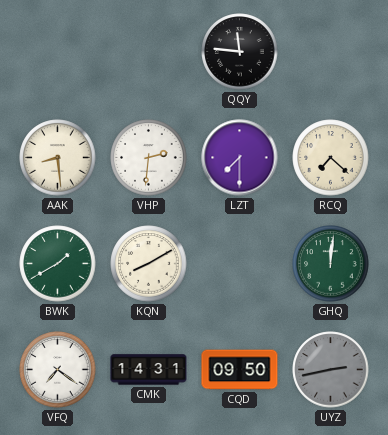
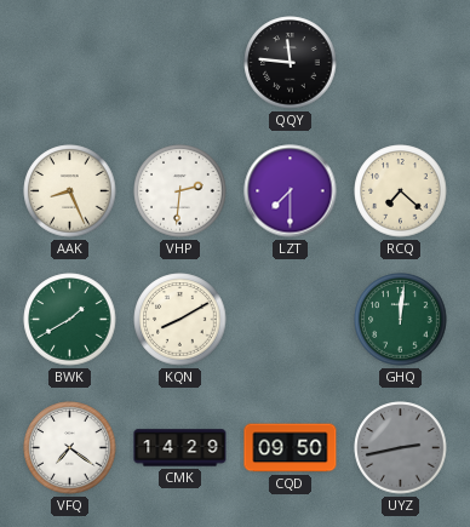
AAK: 8:29 -> 8:26 (70, 191)
CMK: 14:31 -> 14:29 (180, 448)
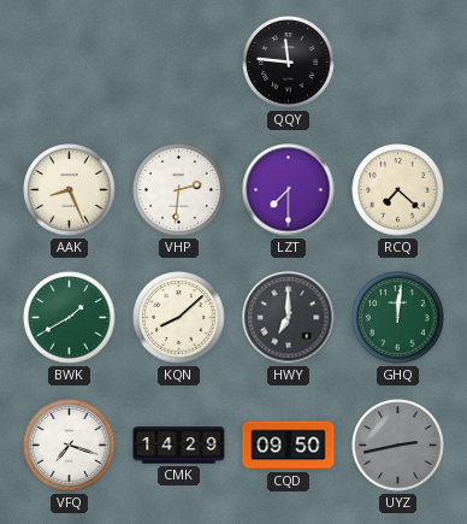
KQN: 8:10 -> 8:08 (179, 318)
HWY: none -> 7:00 (289, 318)
VFQ: 7:21 -> 7:18 (70, 446)
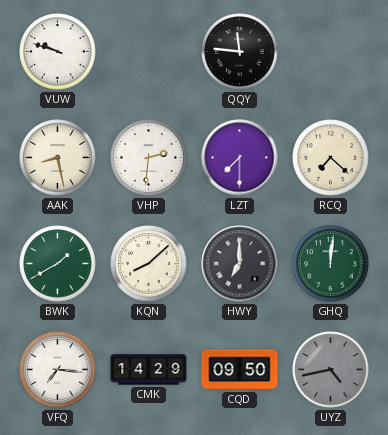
VUW: none -> 9:48 (58, 52)
AAK: 8:26 -> 8:28 (58, 158)
VFQ: 7:18 -> 7:16 (58, 370)
UYZ: 2:43 -> 4:43 (331, 370)
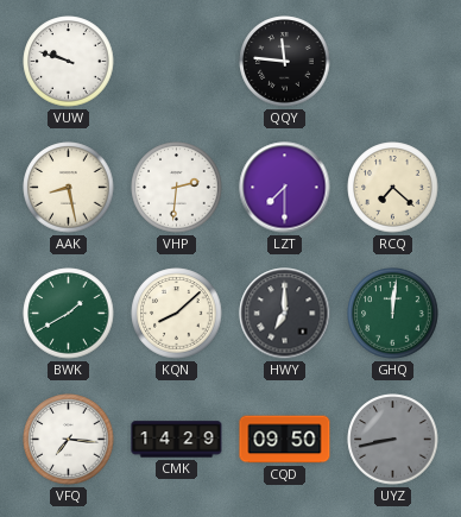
UYZ: 4:43 -> 8:43 (393, 440)
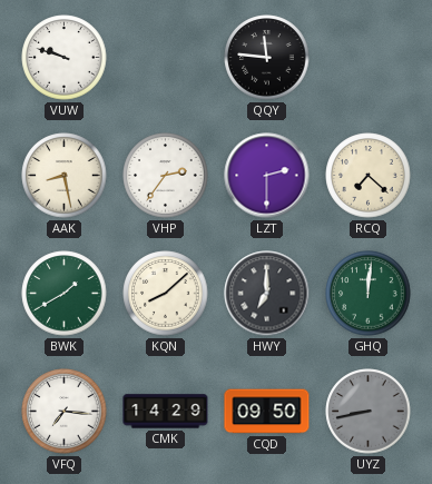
VHP: 2:31 -> 2:36 (166, 176)
LZT: 7:30 -> 2:30 (267, 176)
